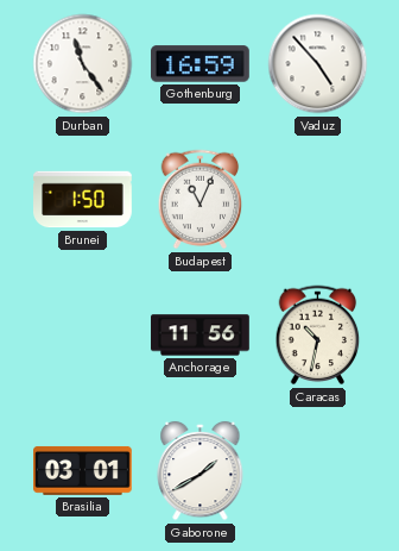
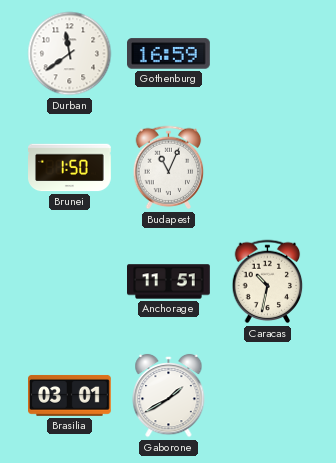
Durban: 11:24 -> 11:39 (70, 54)
Vaduz: 4:53 -> none (318, 64)
Anchorage: 11:56 -> 11:51 (169, 282)
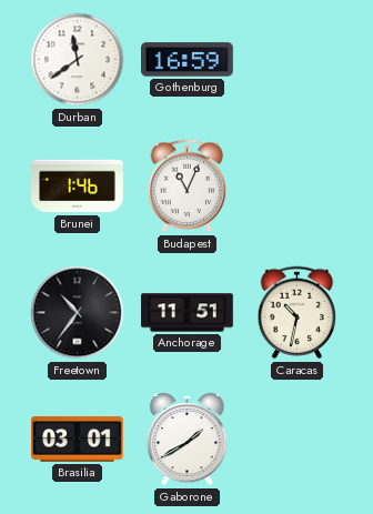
Brunei: 1:50 -> 1:46 (78, 187)
Freetown: none -> 10:36 (78, 313)
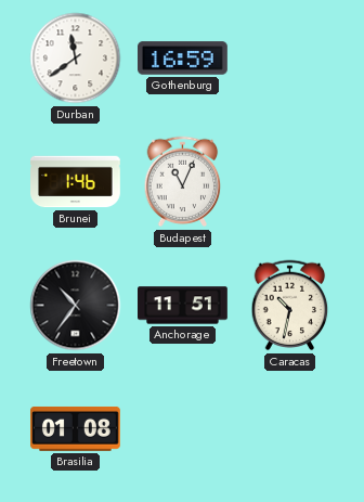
Brasilia: 03:01 -> 01:08 (76, 428)
Gaborone: 1:40 -> none (188, 440)
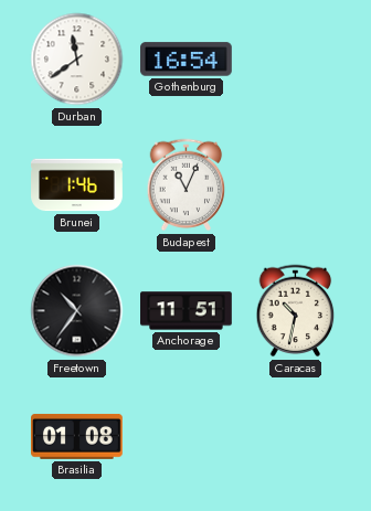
Gothenburg: 16:59 -> 16:54 (187, 60)
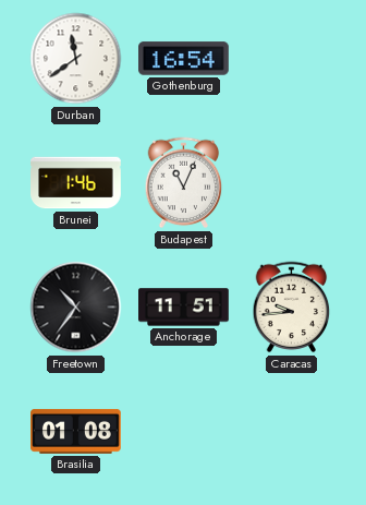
Caracas: 10:32 -> 9:44 (292, 308)
